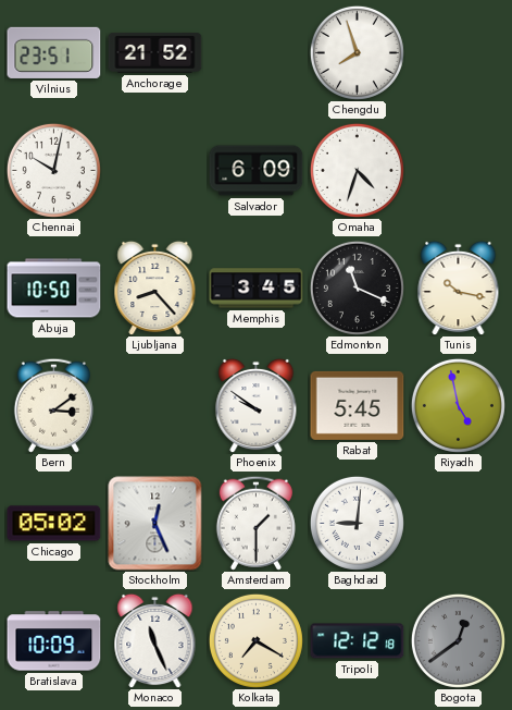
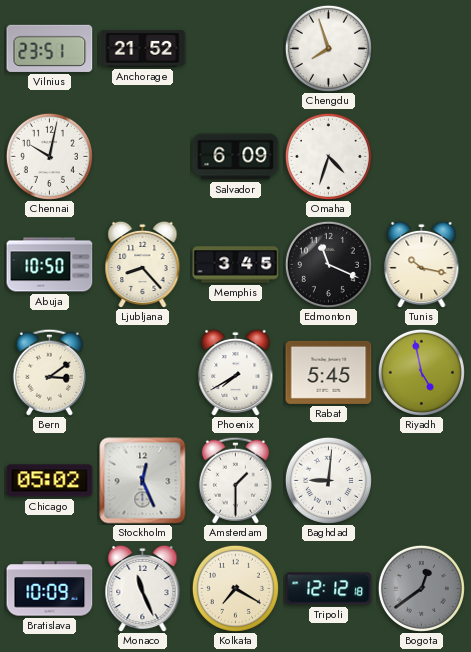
Phoenix: 9:51 -> 7:40 (236, 372)
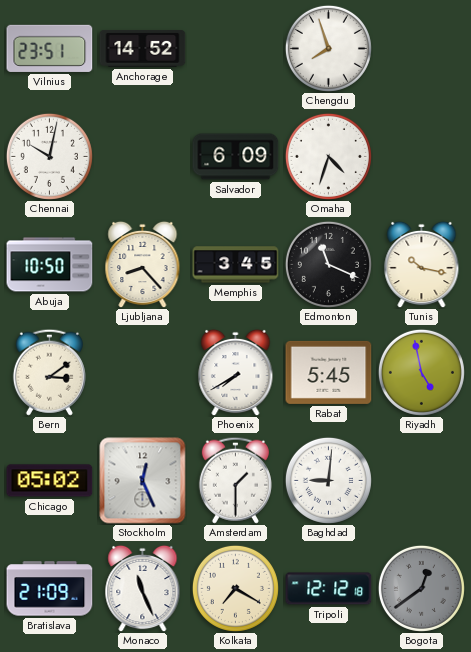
Anchorage: 21:52 -> 14:52 (143, 49)
Bratislava: 10:09 -> 21:09 (50, 589)
